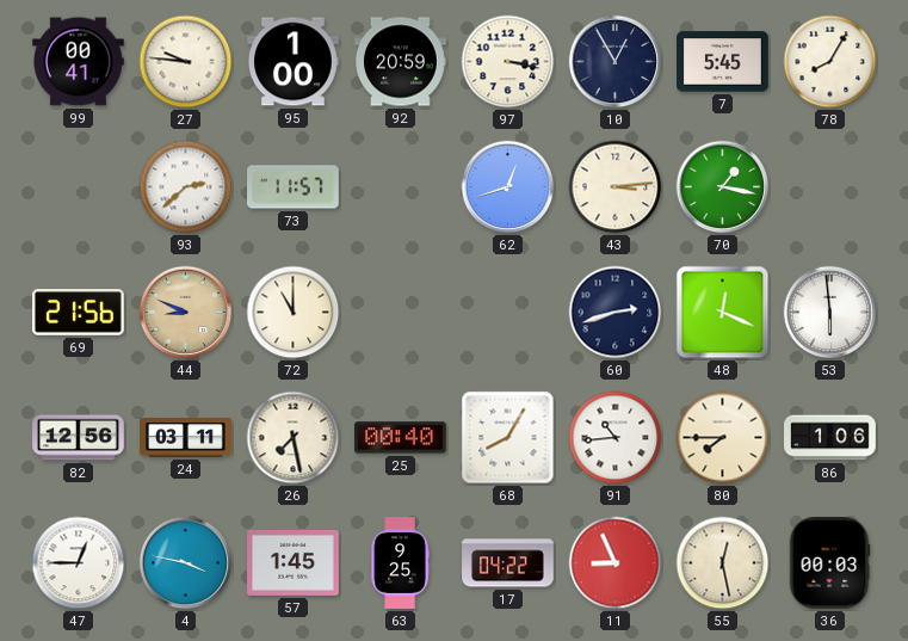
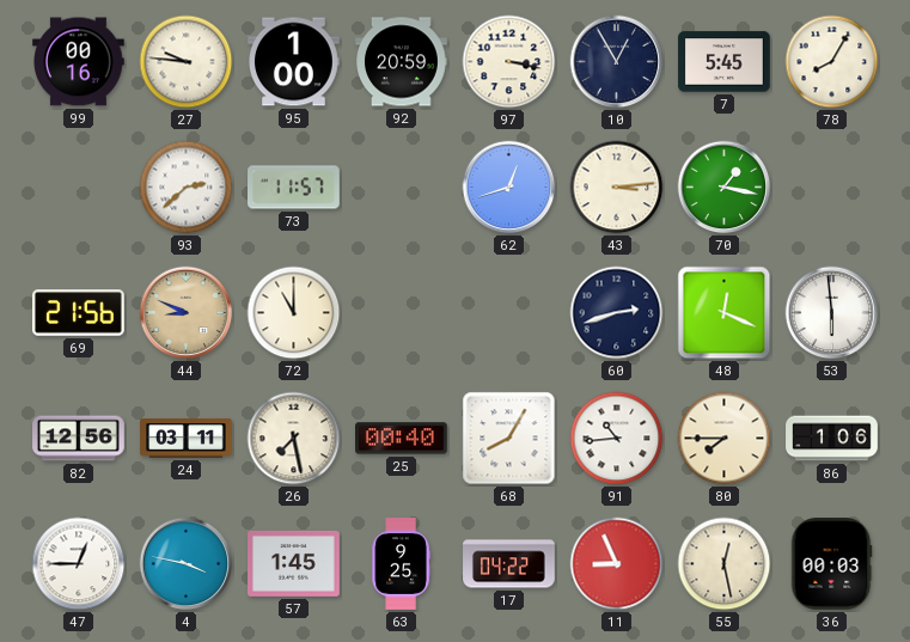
99: 00:41 -> 00:16 (79, 62)
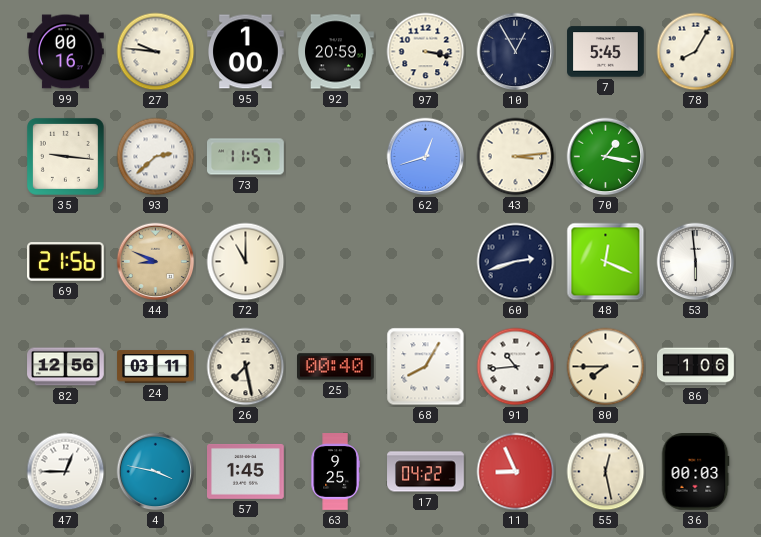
35: none -> 9:16 (65, 156)
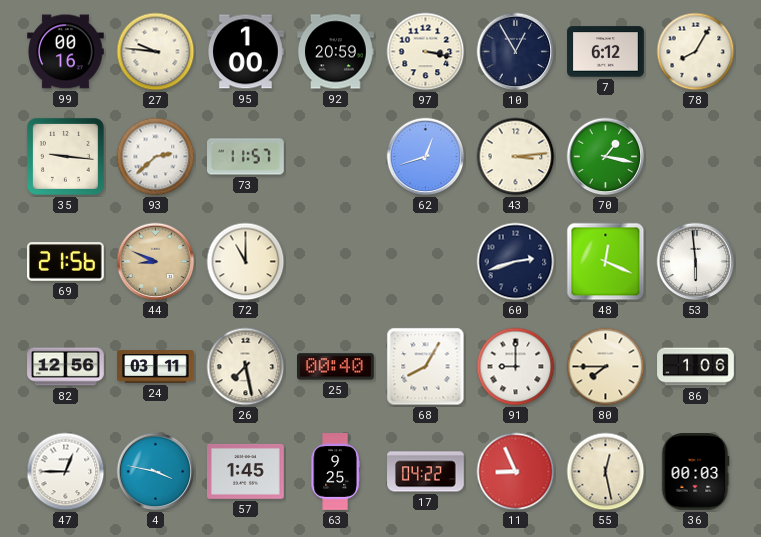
7: 5:45 -> 6:12 (606, 52)
91: 10:44 -> 9:00 (516, 367)
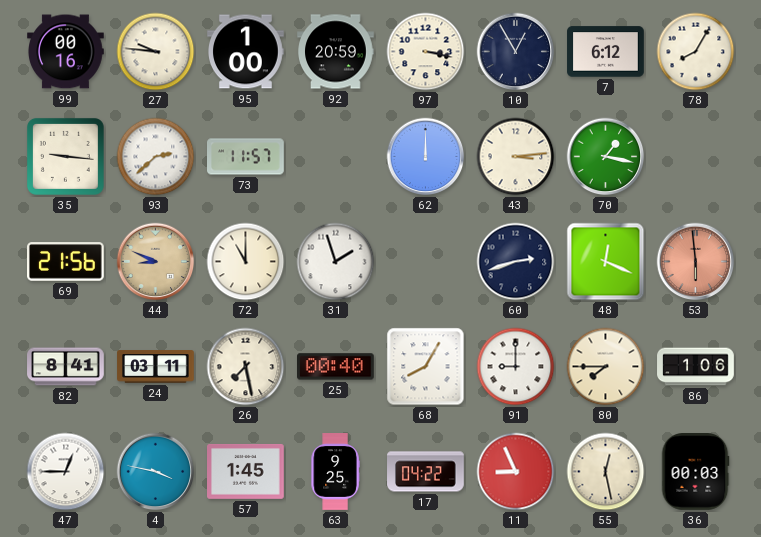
62: 12:42 -> 12:00 (426, 157)
31: none -> 1:57 (336, 262)
53 dial: white -> salmon (696, 262)
82: 12:56 -> 8:41 (66, 367)
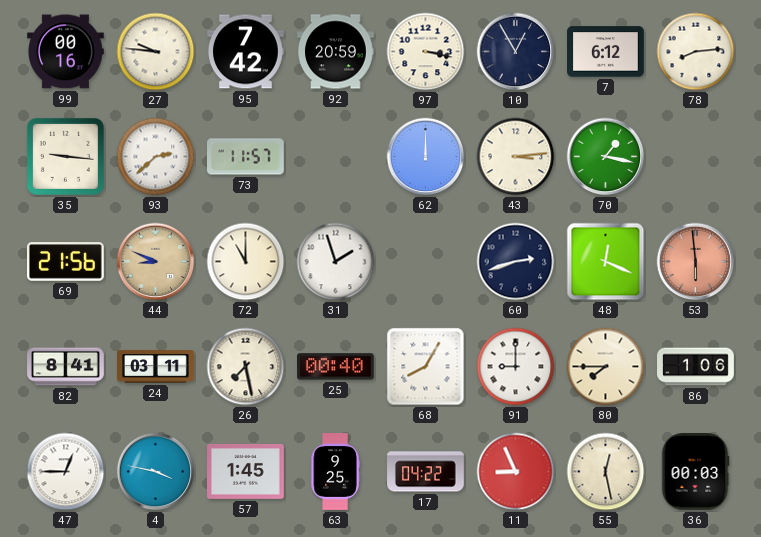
95: 1:00 -> 7:42 (246, 52)
78: 8:05 -> 8:14 (696, 52)
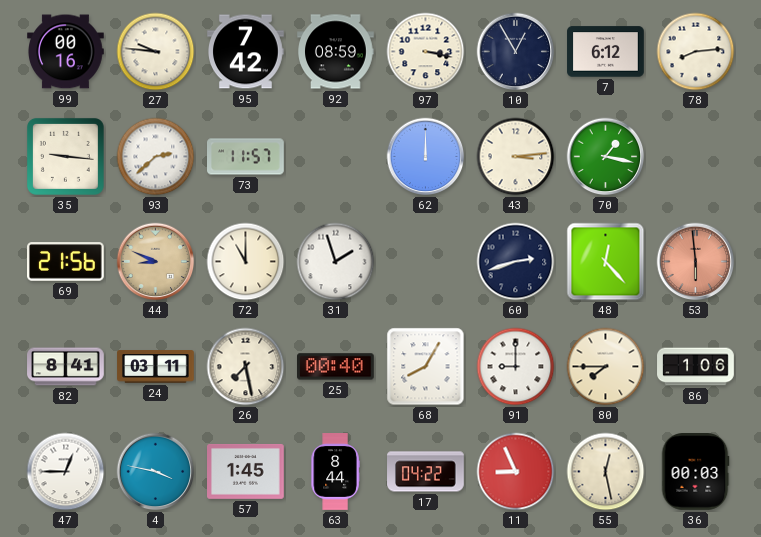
92: 20:59 -> 08:59 (336, 52)
48: 12:19 -> 12:23 (606, 262)
63: 9:25 -> 8:44 (335, 472)
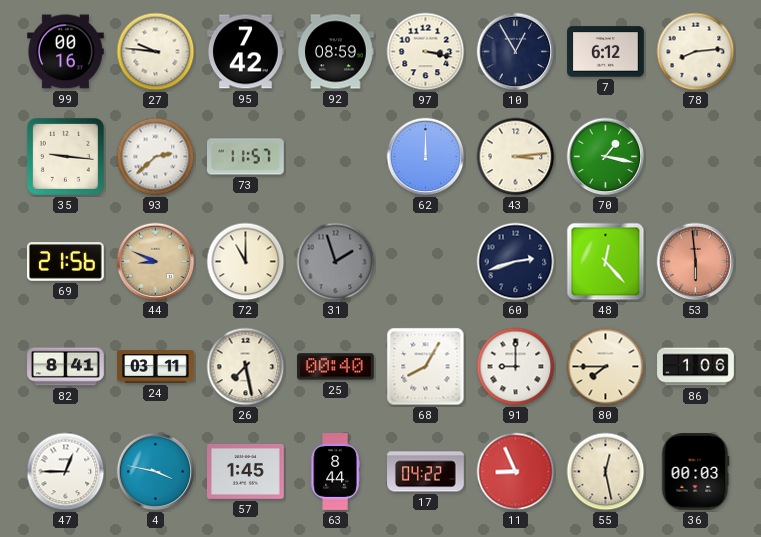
31 dial: white -> grey (336, 262)
